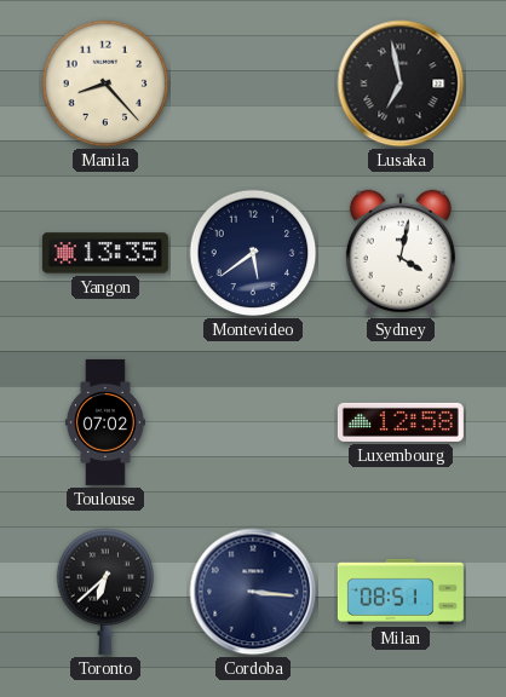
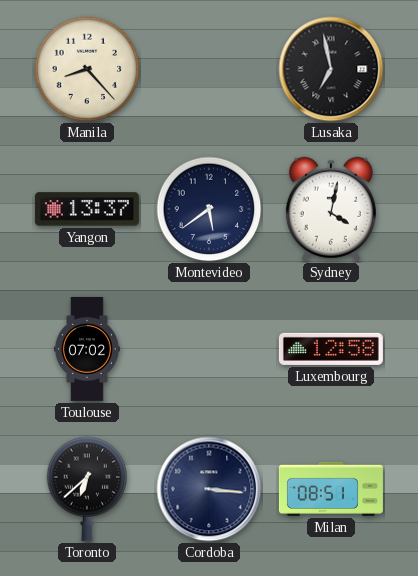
Yangon: 13:35 -> 13:37 (87, 209)
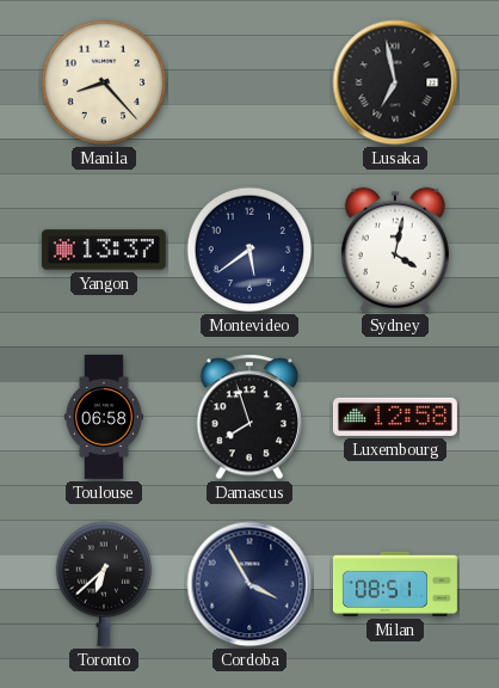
Toulouse: 07:02 -> 06:58 (104, 417)
Damascus: none -> 7:57 (248, 417)
Cordoba: 3:16 -> 3:55 (249, 584)
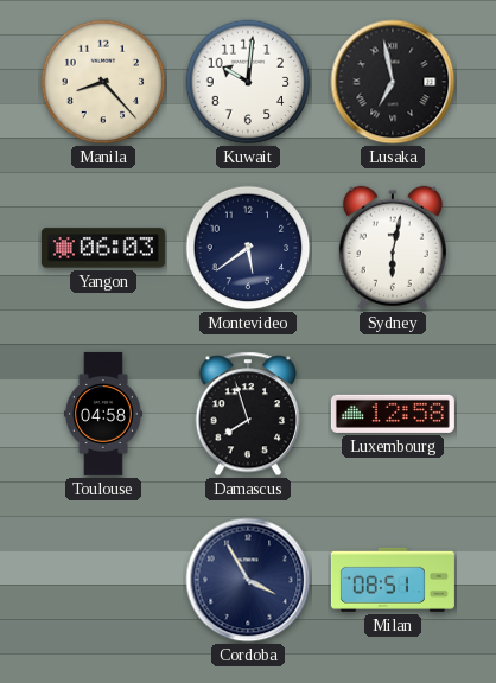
Kuwait: none -> 10:01 (248, 82)
Yangon: 13:37 -> 06:03 (103, 248)
Sydney: 4:02 -> 6:02 (393, 248)
Toulouse: 06:58 -> 04:58 (103, 414)
Toronto: 6:38 -> none (104, 584)
